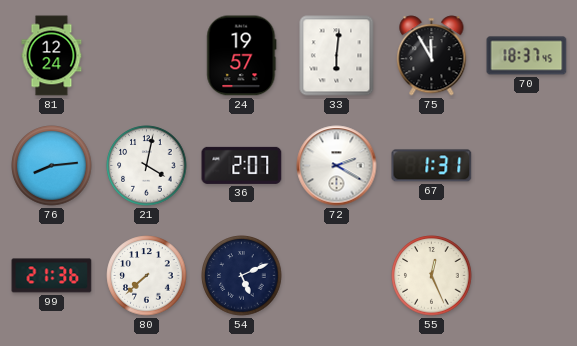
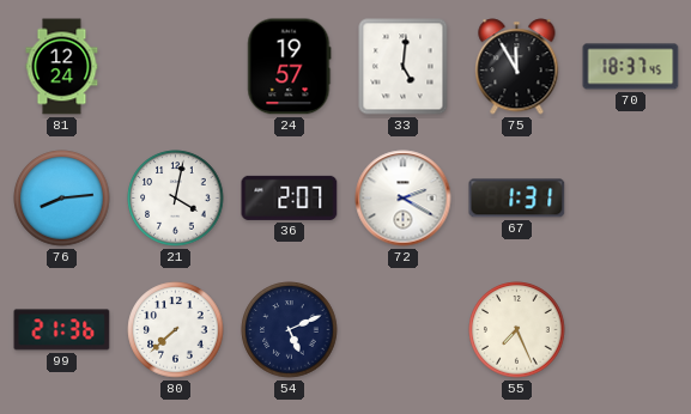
33: 6:01 -> 5:01 (404, 67)
55: 12:26 -> 7:26 (517, 330)
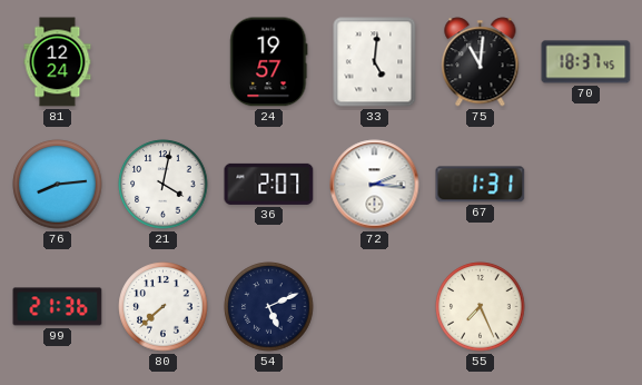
75: 11:55 -> 11:01 (481, 62)
72: 2:20 -> 2:16 (375, 185)
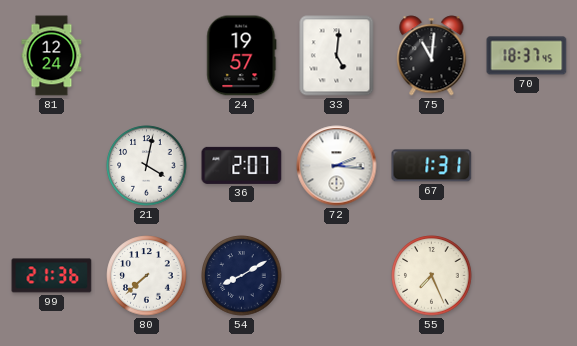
76: 8:14 -> none (58, 185)
54: 5:11 -> 8:10 (242, 276)
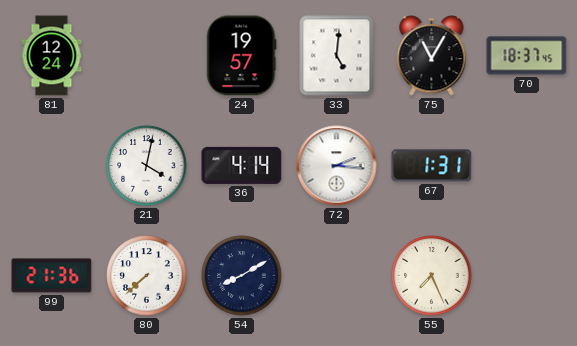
75: 11:01 -> 11:05 (432, 56)
36: 2:07 -> 4:14 (242, 165)
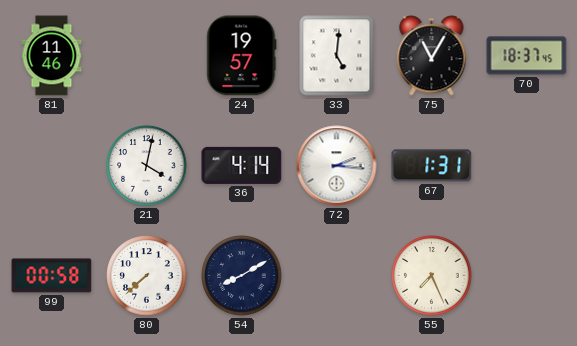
81: 12:24 -> 11:46 (52, 56)
99: 21:36 -> 00:58 (52, 276)
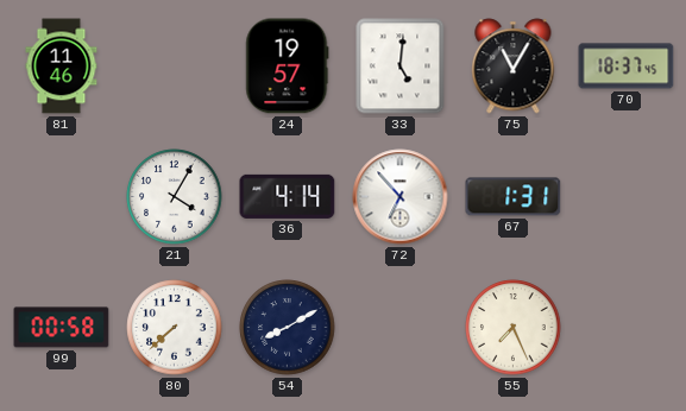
21: 4:02 -> 4:05 (175, 197)
72: 2:16 -> 6:53 (401, 197)
